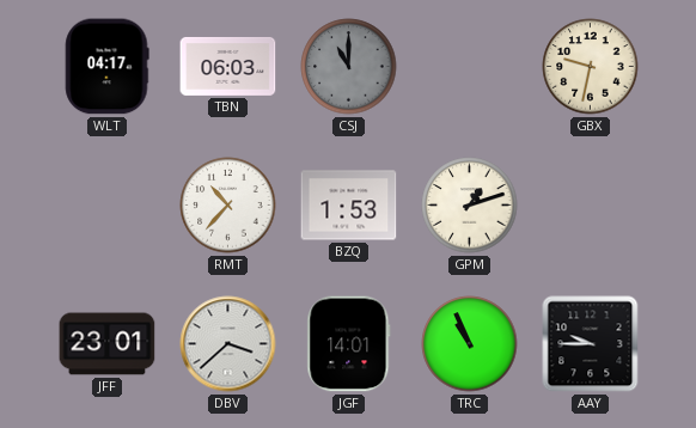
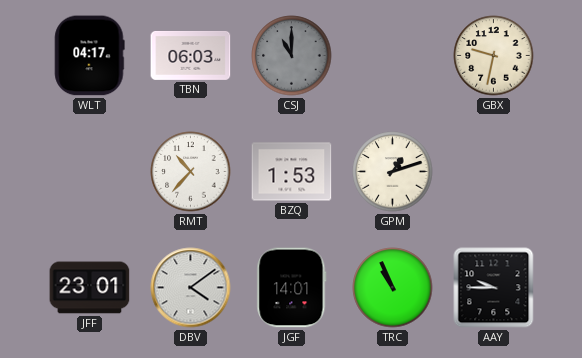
DBV: 3:38 -> 4:09 (191, 288)
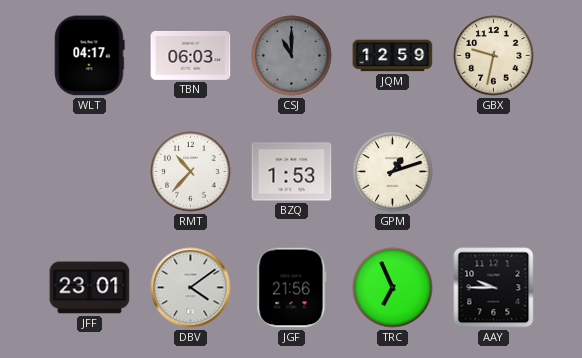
JQM: none -> 12:59 (393, 56)
JGF: 14:01 -> 21:56 (292, 288)
TRC: 10:56 -> 6:56 (393, 288)
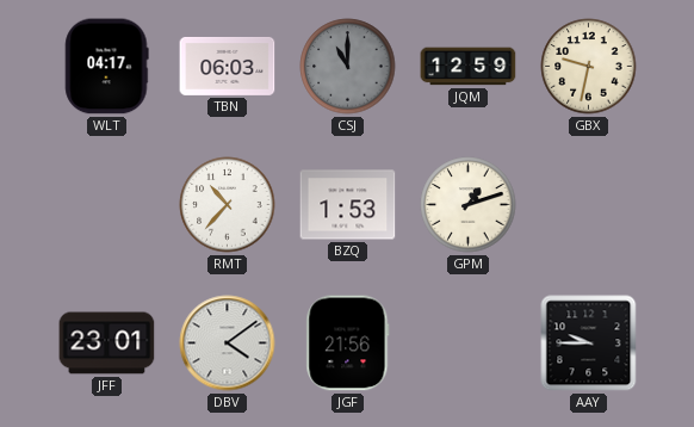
TRC: 6:56 -> none (393, 288)
